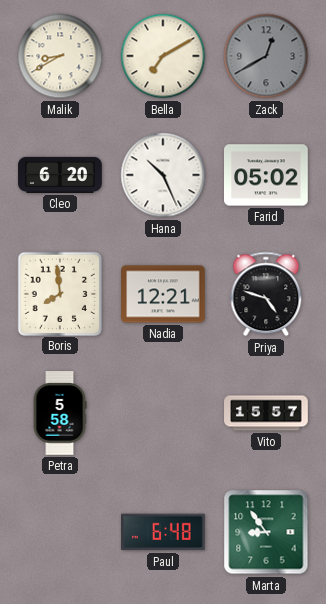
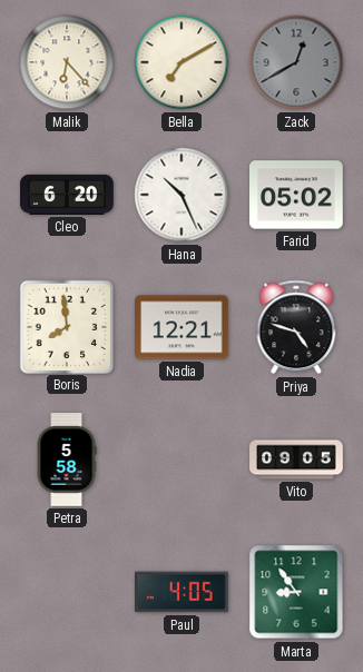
Malik: 8:40 -> 6:23 (67, 62)
Vito: 15:57 -> 09:05 (296, 459)
Paul: 6:48 -> 4:05 (183, 592)
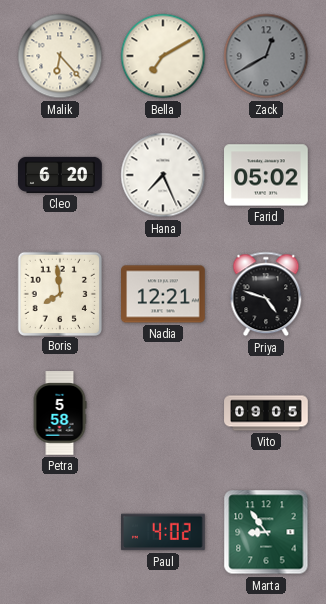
Hana: 10:26 -> 7:26 (163, 175)
Paul: 4:05 -> 4:02 (164, 532)
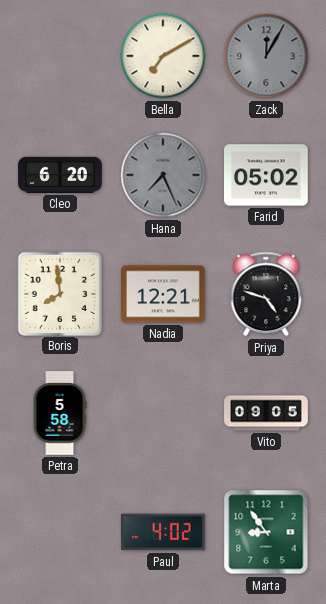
Malik: 6:23 -> none (60, 56)
Zack: 12:40 -> 12:05 (266, 56)
Hana dial: white -> grey (163, 175)
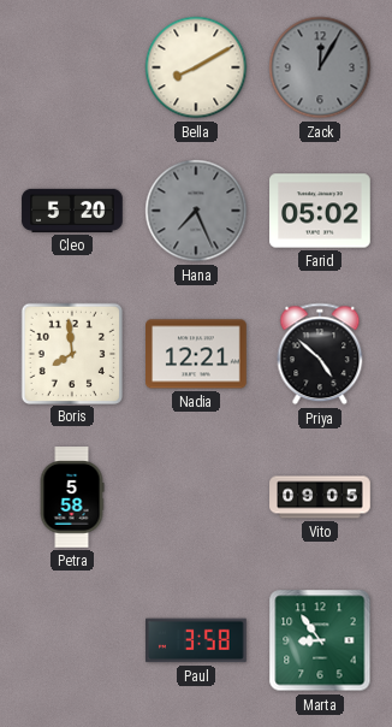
Bella: 7:10 -> 8:10 (196, 67)
Cleo: 6:20 -> 5:20 (72, 211)
Priya: 4:48 -> 4:52 (320, 354)
Paul: 4:02 -> 3:58 (197, 640)
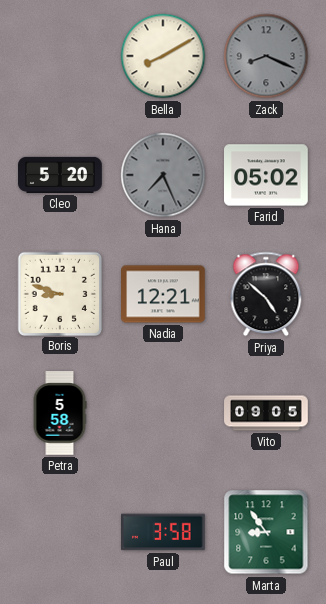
Zack: 12:05 -> 8:19 (266, 56)
Boris: 7:59 -> 8:48 (59, 293)
